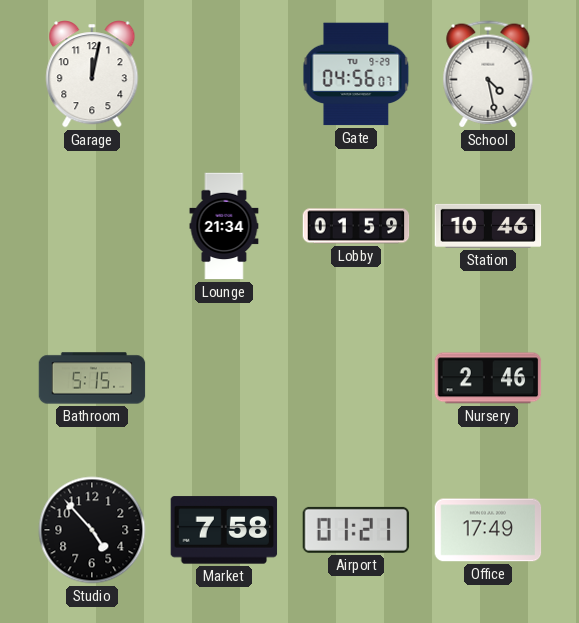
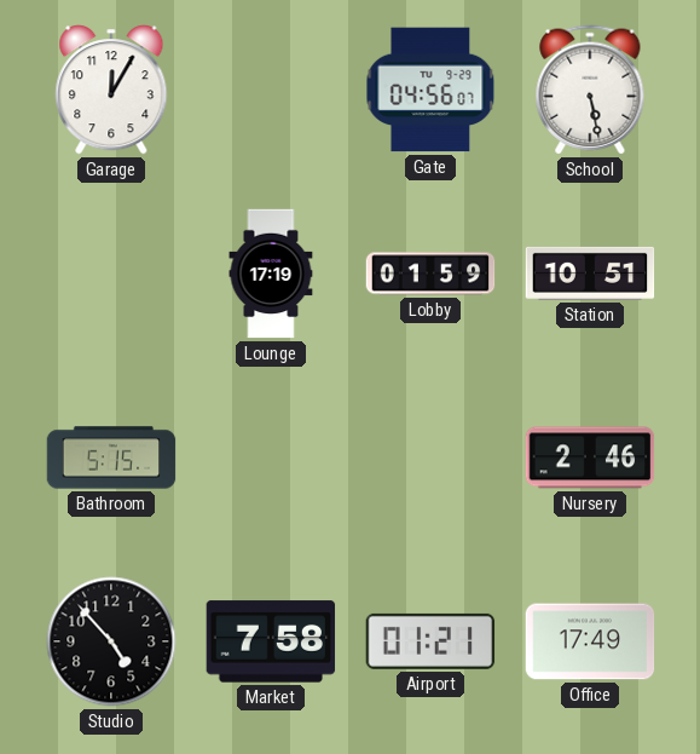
Garage: 12:02 -> 12:05 (111, 90)
School: 4:28 -> 5:28 (590, 90)
Lounge: 21:34 -> 17:19 (271, 274)
Station: 10:46 -> 10:51 (590, 274)
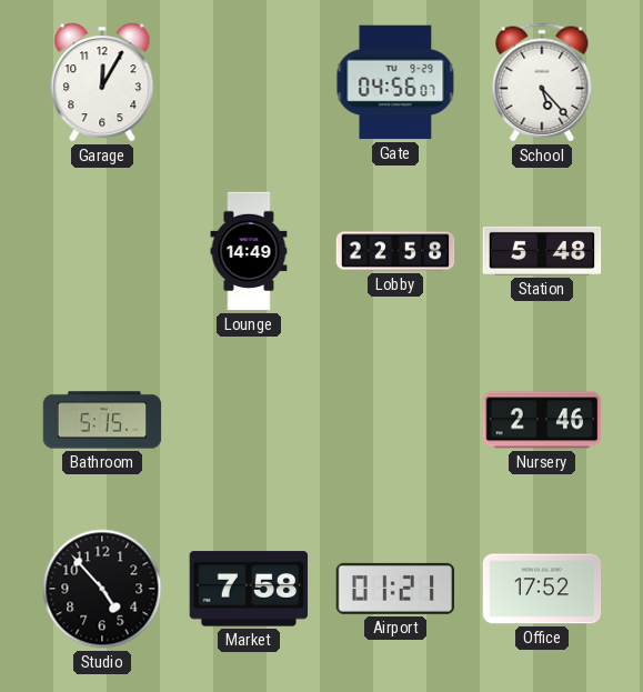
School: 5:28 -> 5:23 (542, 82)
Lounge: 17:19 -> 14:49 (249, 251)
Lobby: 01:59 -> 22:58 (395, 251)
Station: 10:51 -> 5:48 (542, 251)
Office: 17:49 -> 17:52 (542, 589)
